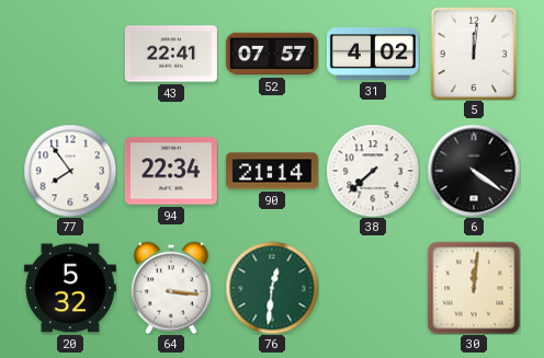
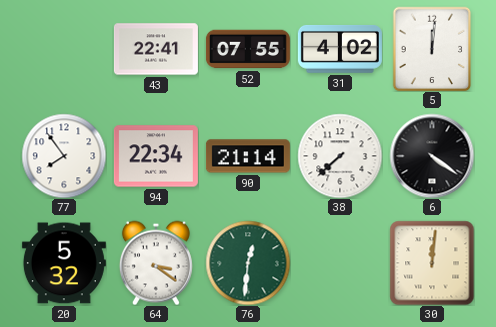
52: 07:57 -> 07:55 (248, 49)
64: 3:16 -> 3:21 (156, 263)
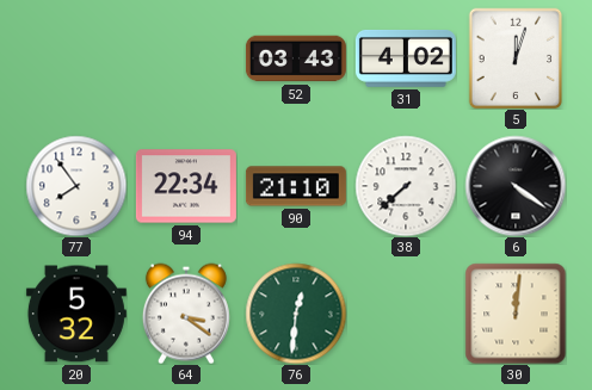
43: 22:41 -> none (156, 49)
52: 07:55 -> 03:43 (296, 58)
5: 12:01 -> 12:03 (516, 58)
90: 21:14 -> 21:10 (296, 186)
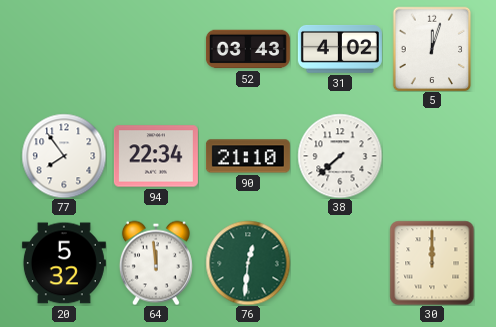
6: 4:21 -> none (516, 186)
64: 3:21 -> 11:59 (156, 263)
30: 12:01 -> 12:00 (432, 263)
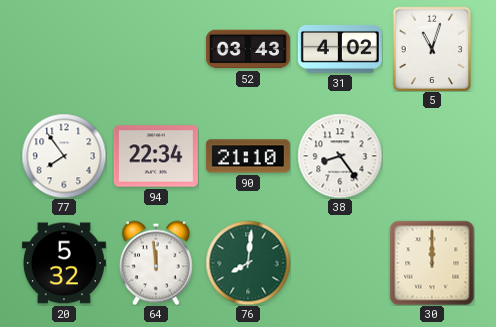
5: 12:03 -> 11:03 (432, 49)
38: 7:38 -> 8:24 (340, 156)
76: 12:31 -> 8:01 (248, 263)
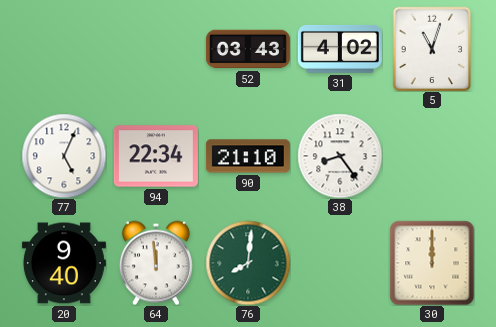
77: 7:54 -> 5:04 (64, 156)
20: 5:32 -> 9:40 (64, 263)
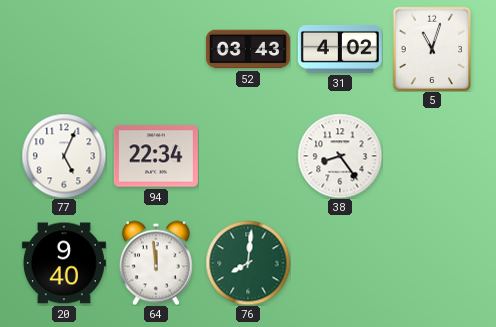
90: 21:10 -> none (248, 156)
30: 12:00 -> none (432, 263)
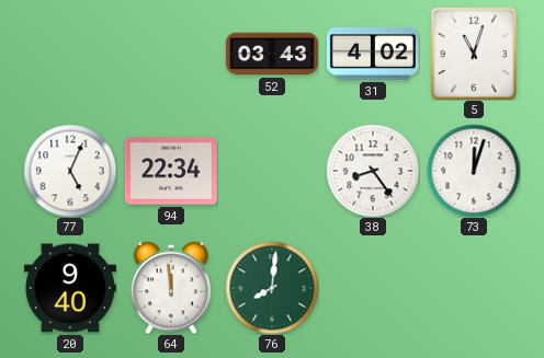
73: none -> 12:03 (474, 171)
